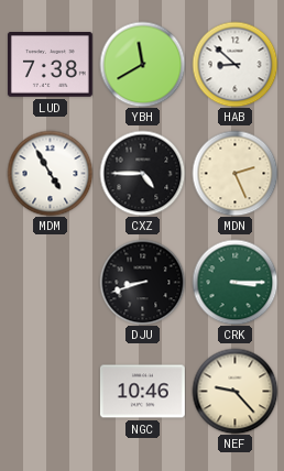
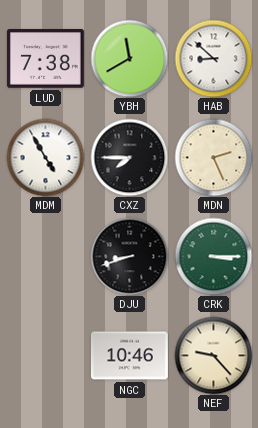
CXZ: 4:45 -> 7:45 (129, 157)
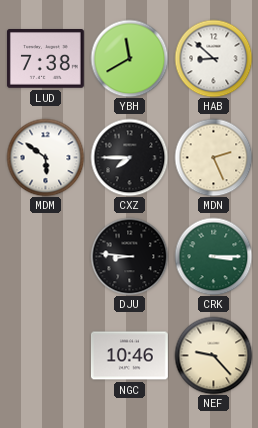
MDM: 4:55 -> 5:51 (45, 157)
DJU: 8:42 -> 8:46 (129, 256)
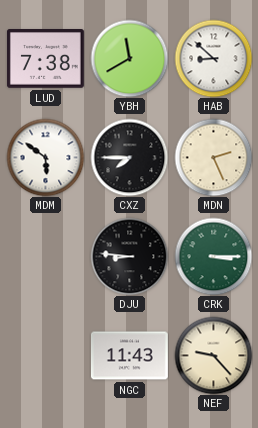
NGC: 10:46 -> 11:43 (129, 356)
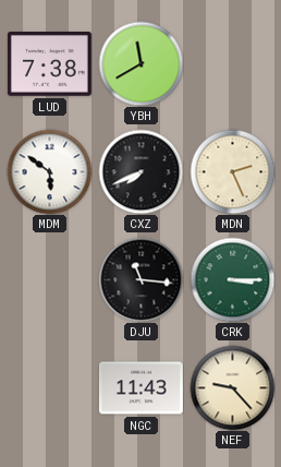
HAB: 8:52 -> none (213, 58)
CXZ: 7:45 -> 7:41 (140, 171)
DJU: 8:46 -> 11:16 (140, 279)
